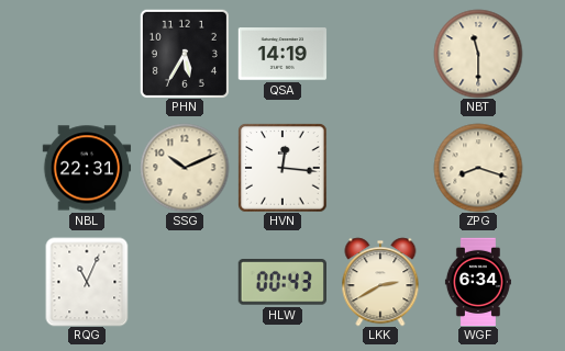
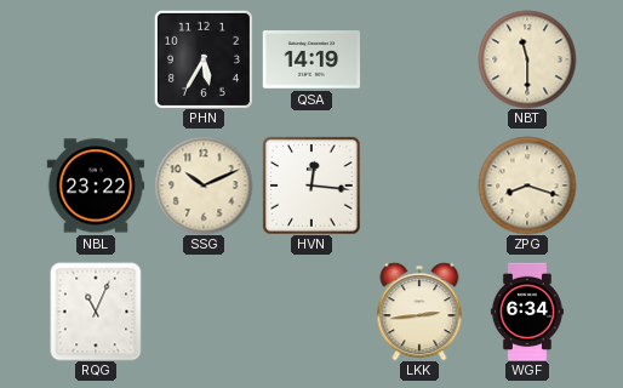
NBL: 22:31 -> 23:22 (96, 186)
HLW: 00:43 -> none (281, 283)
LKK: 2:40 -> 2:44 (419, 312)
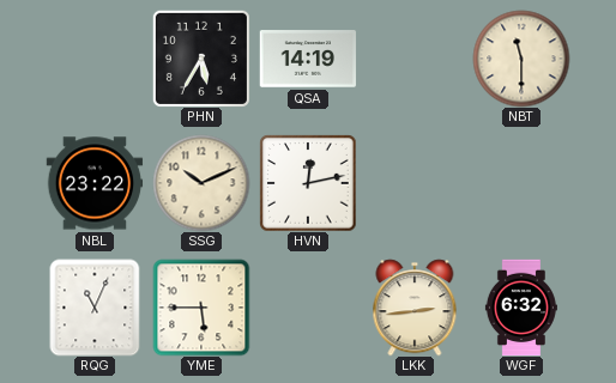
HVN: 12:16 -> 12:13 (308, 183)
ZPG: 8:18 -> none (527, 186)
YME: none -> 5:45 (201, 308)
WGF: 6:34 -> 6:32 (521, 308)
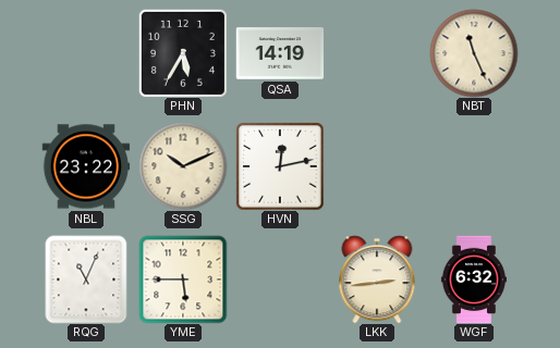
NBT: 11:30 -> 11:26 (474, 53)
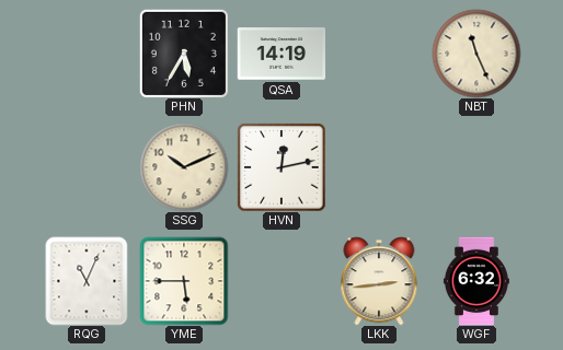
NBL: 23:22 -> none (86, 166)
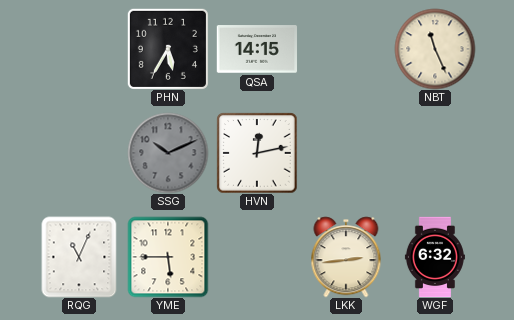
QSA: 14:19 -> 14:15 (257, 49)
SSG dial: cream -> grey (168, 153)
